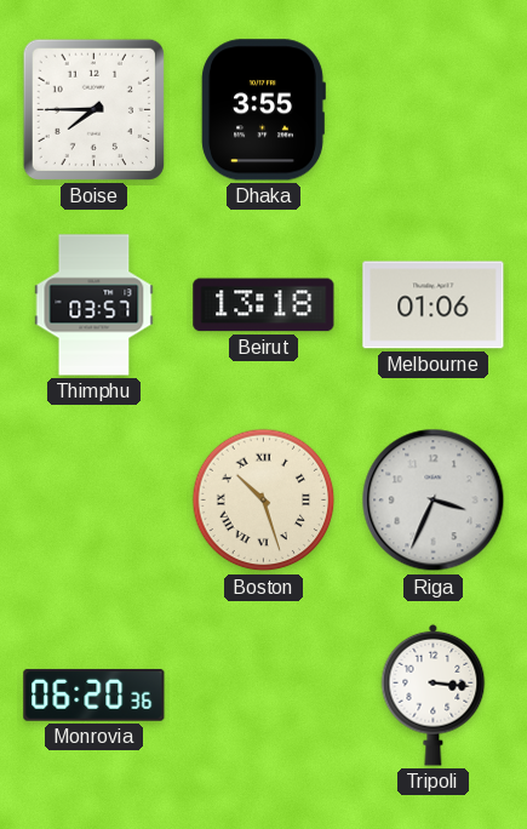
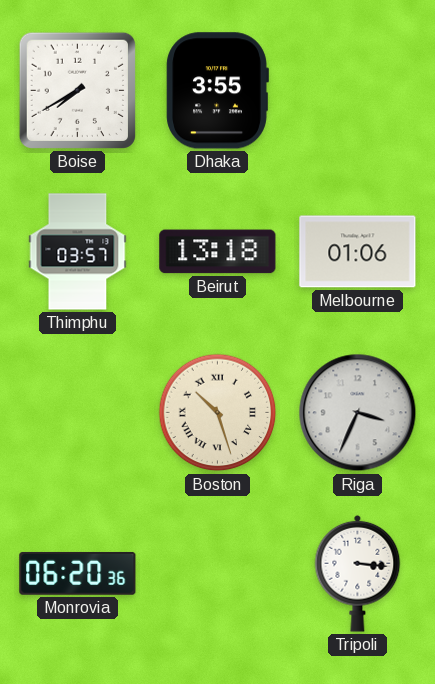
Boise: 7:45 -> 7:40 (77, 90)
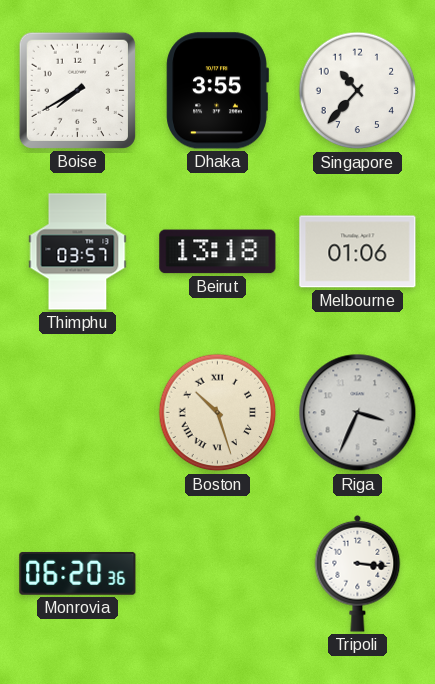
Singapore: none -> 10:37 (358, 91)
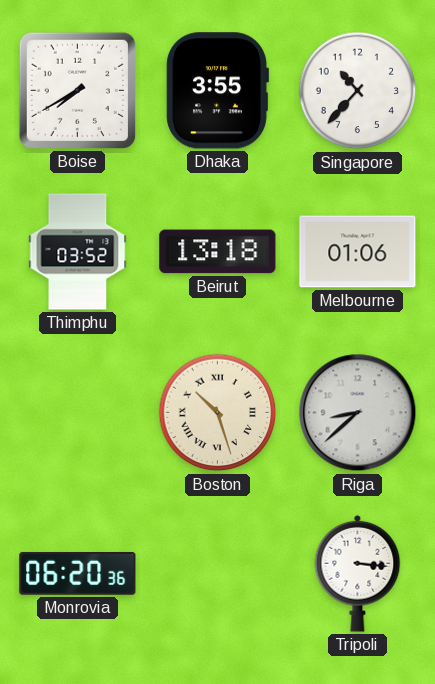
Thimphu: 03:57 -> 03:52 (78, 252)
Riga: 3:34 -> 8:38 (358, 413)
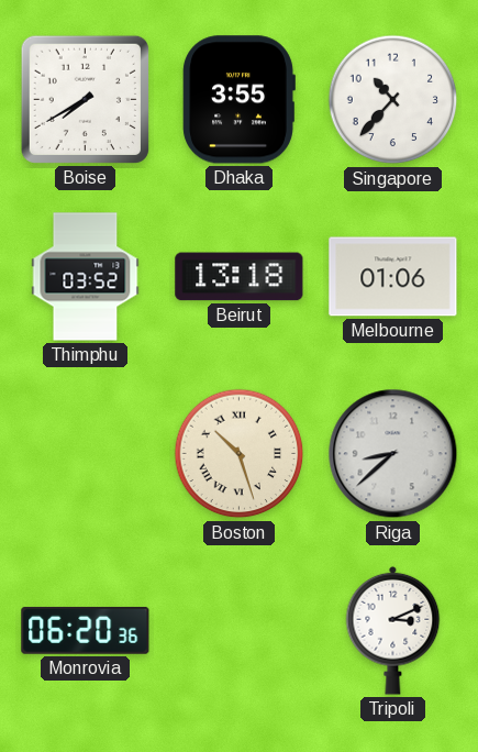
Tripoli: 3:16 -> 3:11 (393, 630)
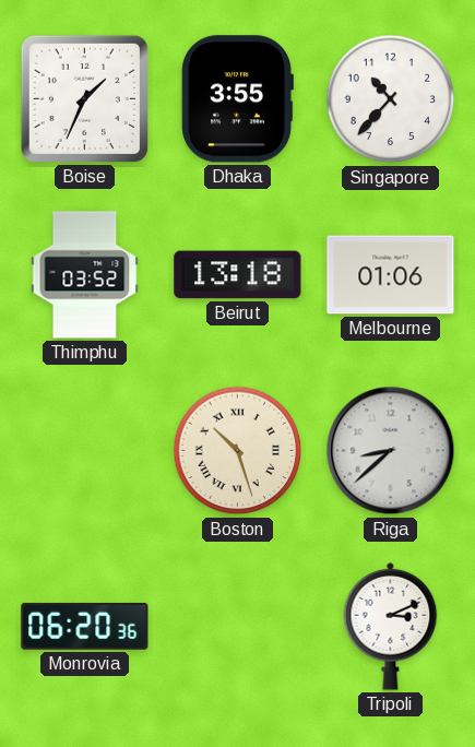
Boise: 7:40 -> 1:34 (84, 98)
